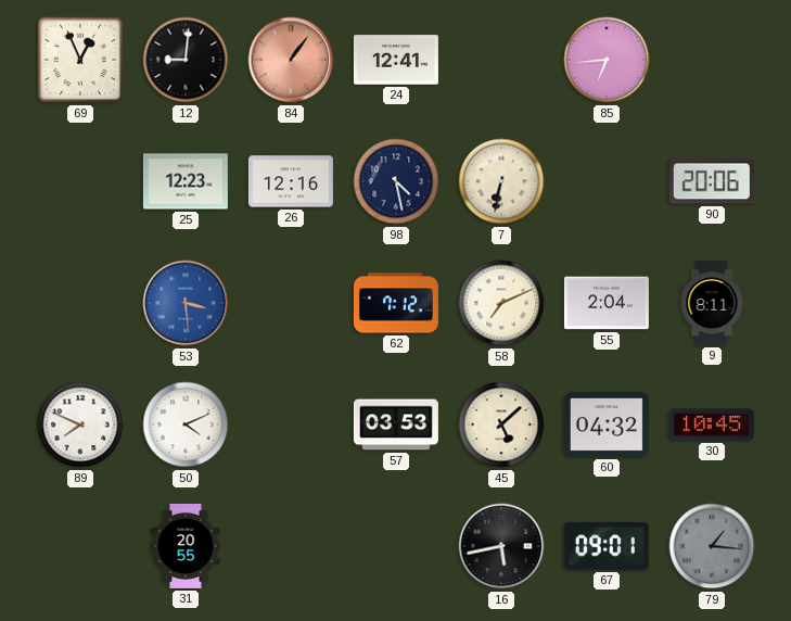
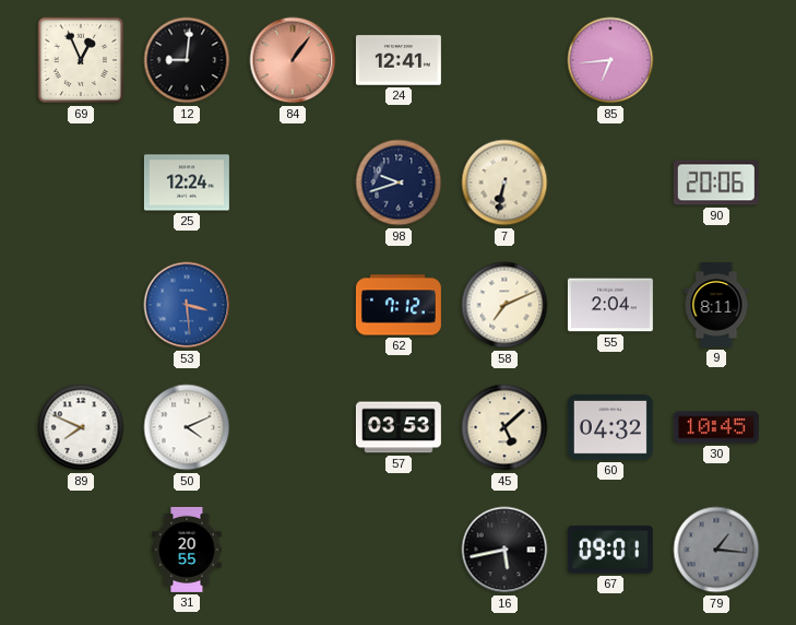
25: 12:23 -> 12:24 (187, 182)
26: 12:16 -> none (291, 181)
98: 4:28 -> 9:42 (399, 182)
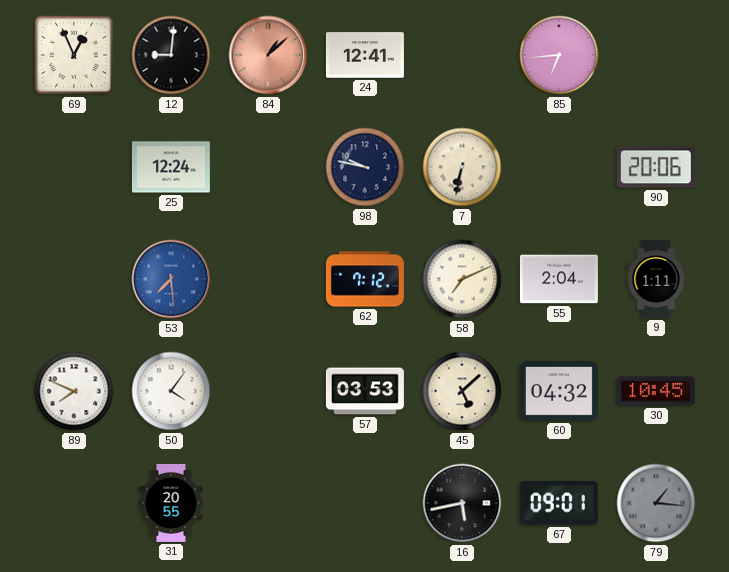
84: 1:06 -> 1:08 (268, 55)
98: 9:42 -> 9:47 (365, 167)
53: 3:29 -> 7:29 (171, 279)
9: 8:11 -> 1:11 (656, 279)
50: 4:11 -> 4:06 (171, 391)
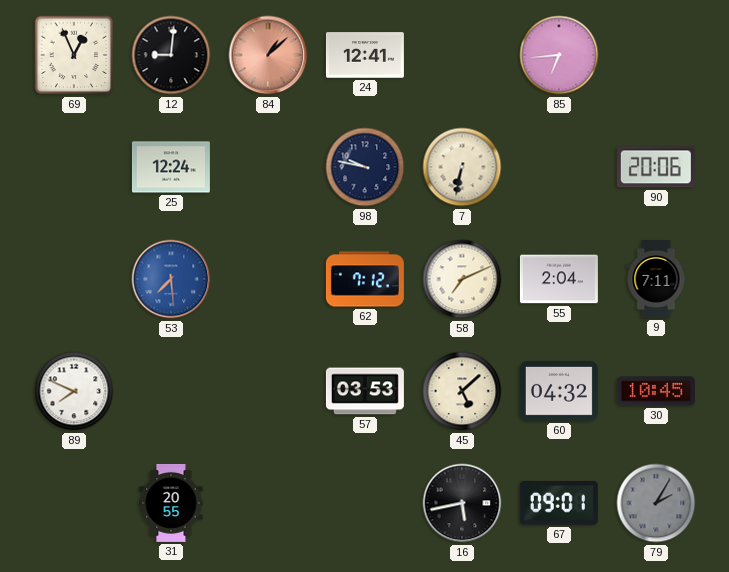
9: 1:11 -> 7:11 (656, 279)
50: 4:06 -> none (171, 391)
79: 1:16 -> 2:05 (656, 503)
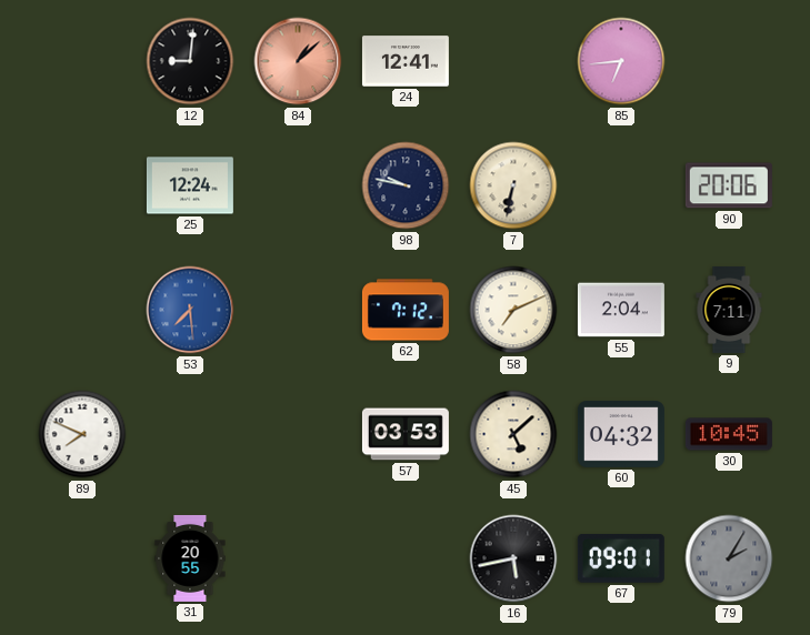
69: 12:56 -> none (74, 55)
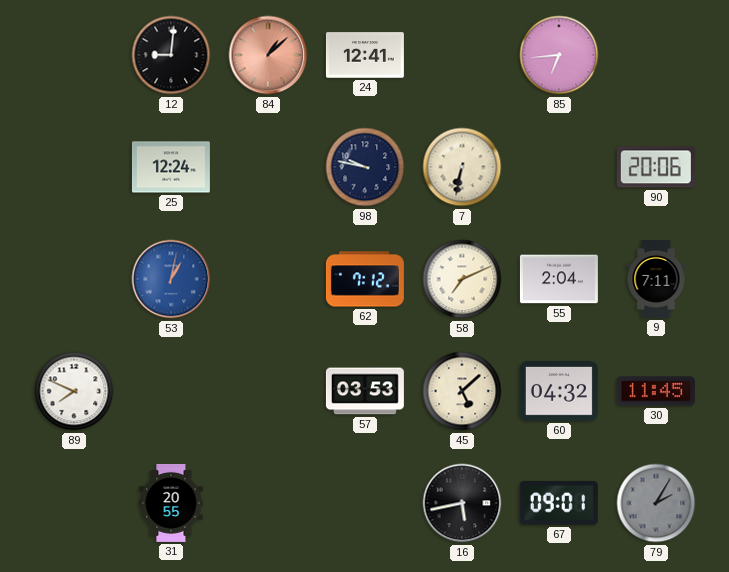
53: 7:29 -> 1:02 (171, 279)
30: 10:45 -> 11:45 (656, 391)
